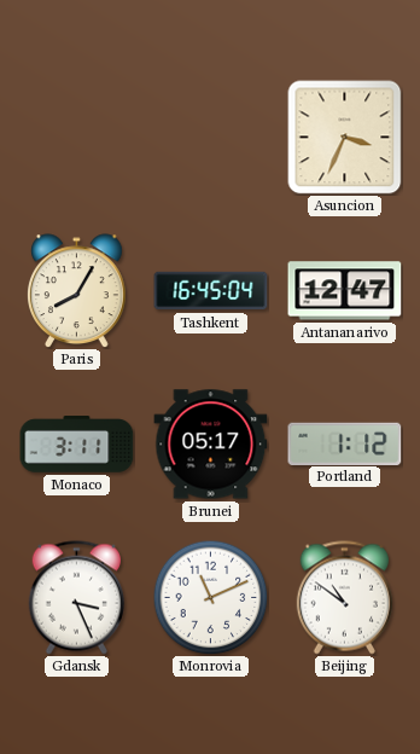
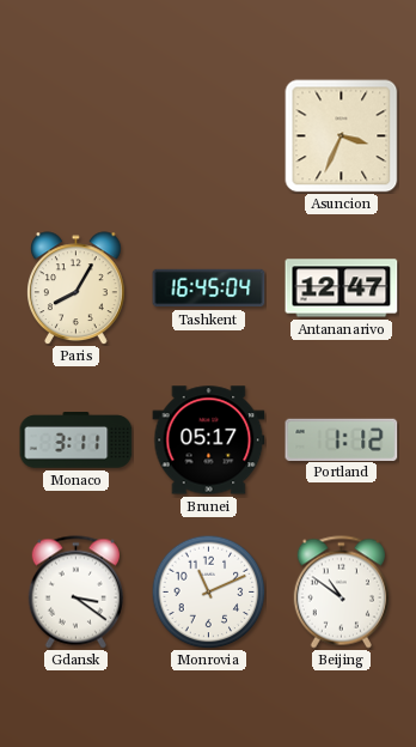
Gdansk: 3:26 -> 3:21 (75, 593)
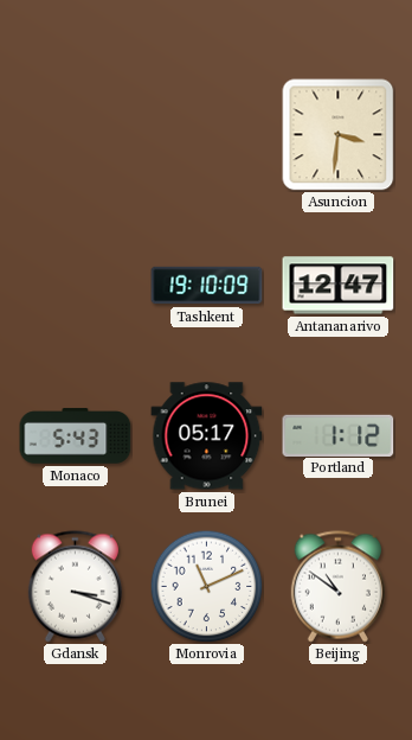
Asuncion: 3:34 -> 3:31 (339, 135)
Paris: 8:05 -> none (77, 287)
Tashkent: 16:45 -> 19:10 (207, 286)
Monaco: 3:11 -> 5:43 (76, 436)
Gdansk: 3:21 -> 3:18 (75, 587)
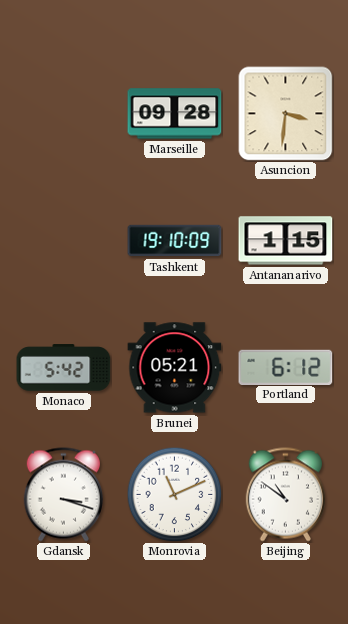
Marseille: none -> 09:28 (175, 114)
Antananarivo: 12:47 -> 1:15 (286, 241)
Monaco: 5:43 -> 5:42 (64, 368)
Brunei: 05:17 -> 05:21 (175, 368)
Portland: 1:12 -> 6:12 (286, 367)
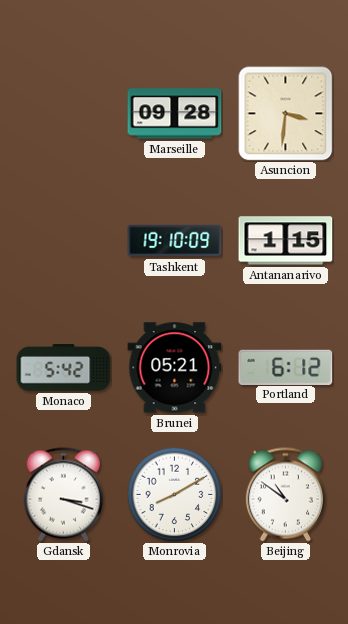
Monrovia: 11:11 -> 8:10 (174, 494)
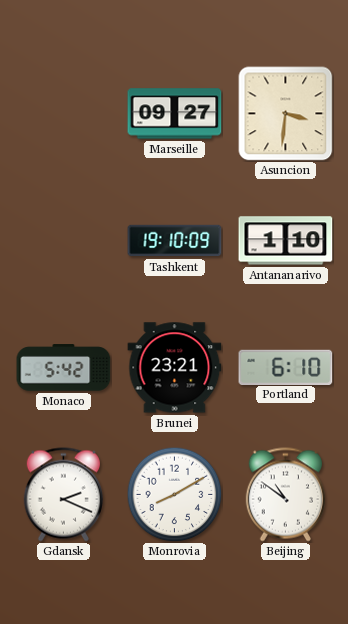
Marseille: 09:28 -> 09:27 (175, 114)
Antananarivo: 1:15 -> 1:10 (286, 241)
Brunei: 05:21 -> 23:21 (175, 368)
Portland: 6:12 -> 6:10 (286, 367)
Gdansk: 3:18 -> 2:19 (63, 495)
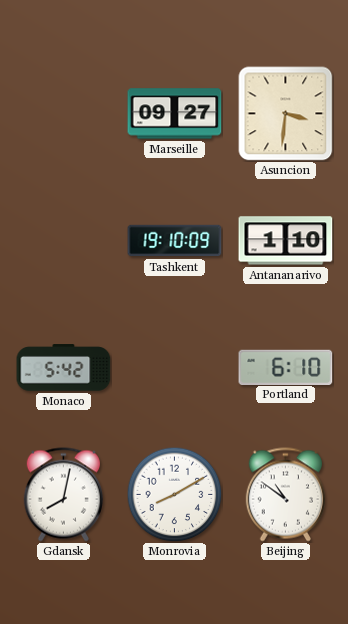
Brunei: 23:21 -> none (175, 368)
Gdansk: 2:19 -> 8:02 (63, 495)
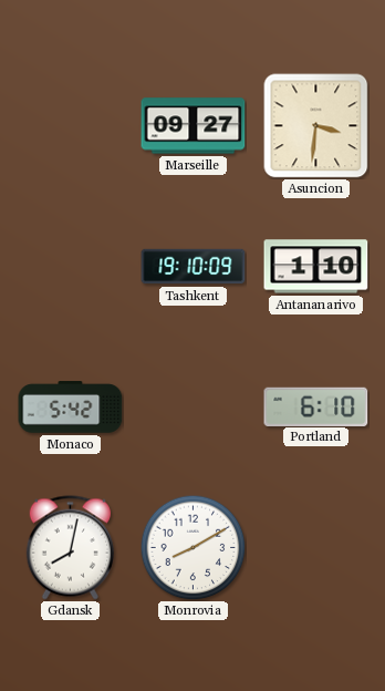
Beijing: 10:51 -> none (285, 495)
